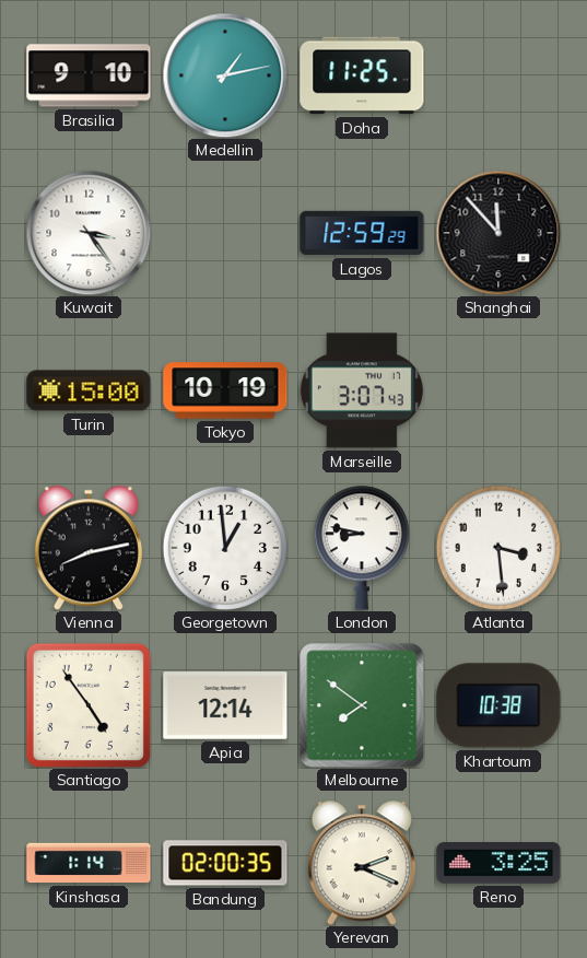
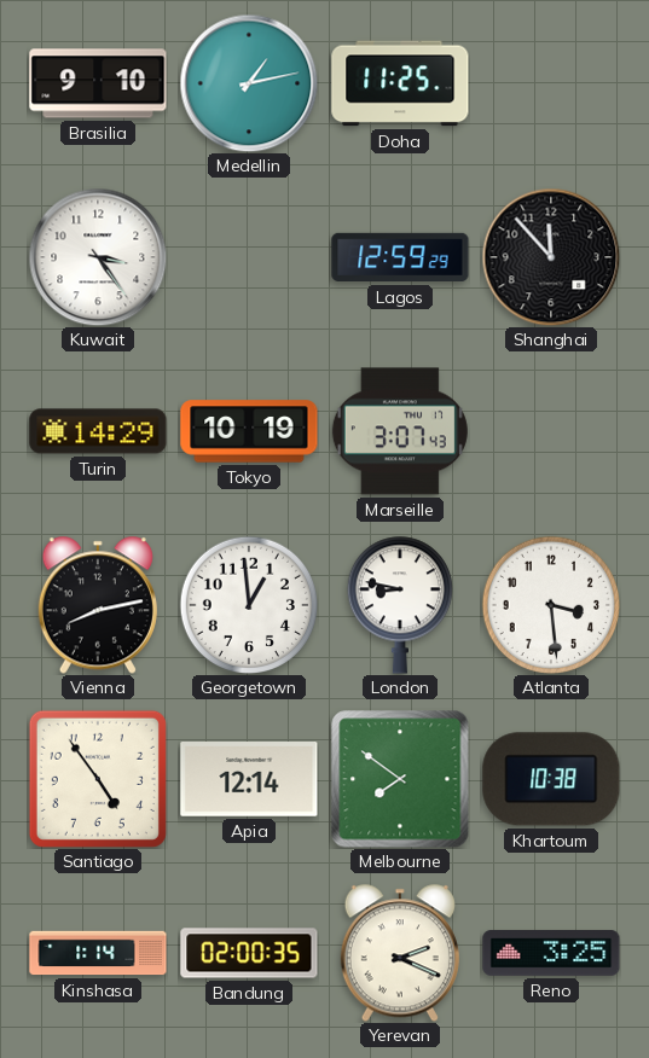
Turin: 15:00 -> 14:29 (98, 431)
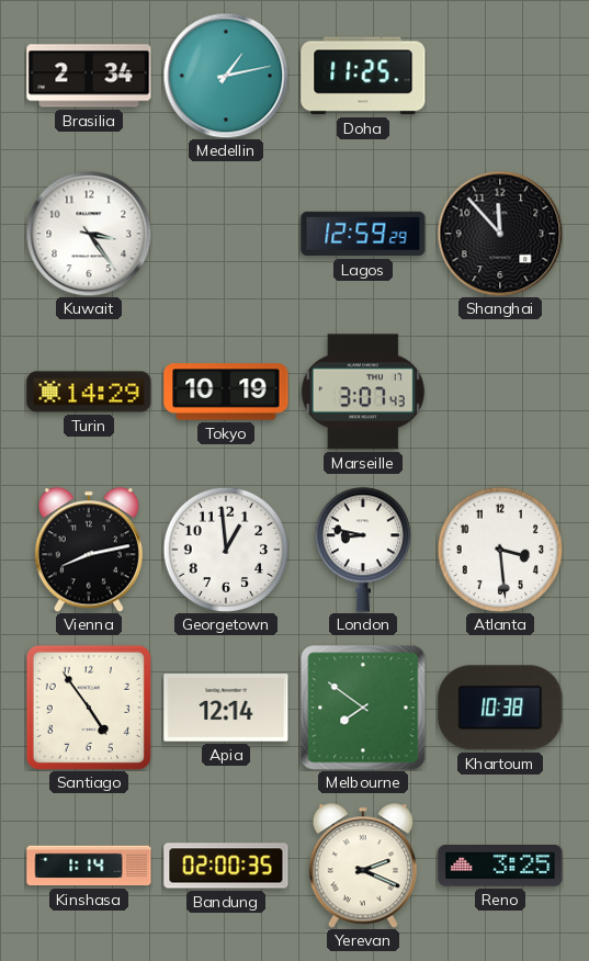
Brasilia: 9:10 -> 2:34 (89, 76)
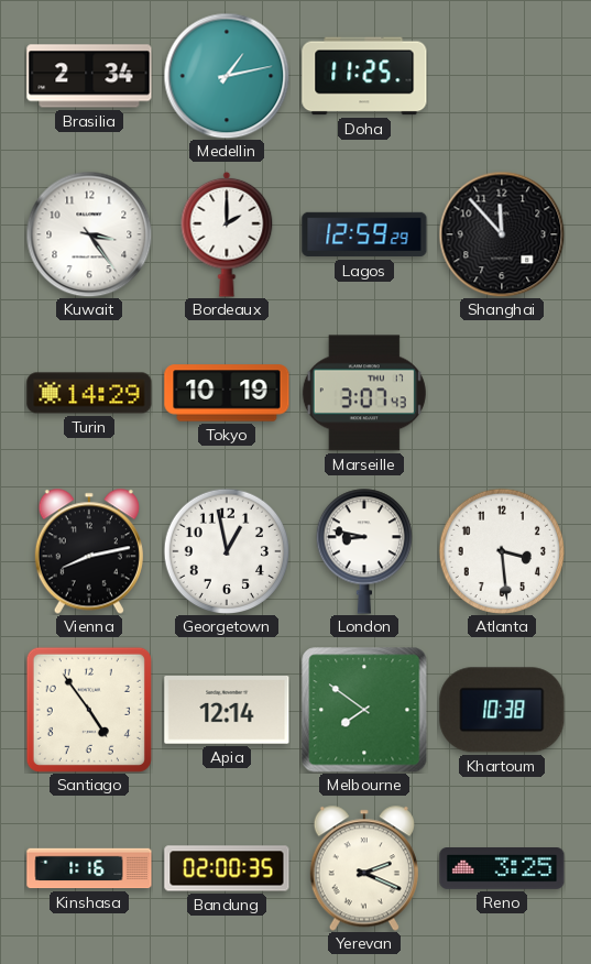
Bordeaux: none -> 2:00 (227, 234)
Georgetown: 12:59 -> 12:58 (226, 550)
Kinshasa: 1:14 -> 1:16 (89, 868)
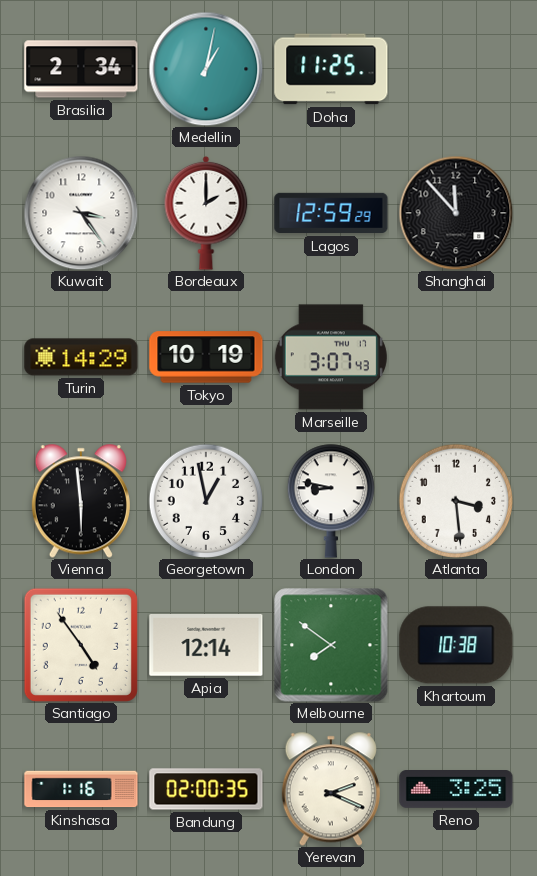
Medellin: 1:13 -> 1:02 (206, 69)
Vienna: 8:13 -> 5:59 (81, 501)
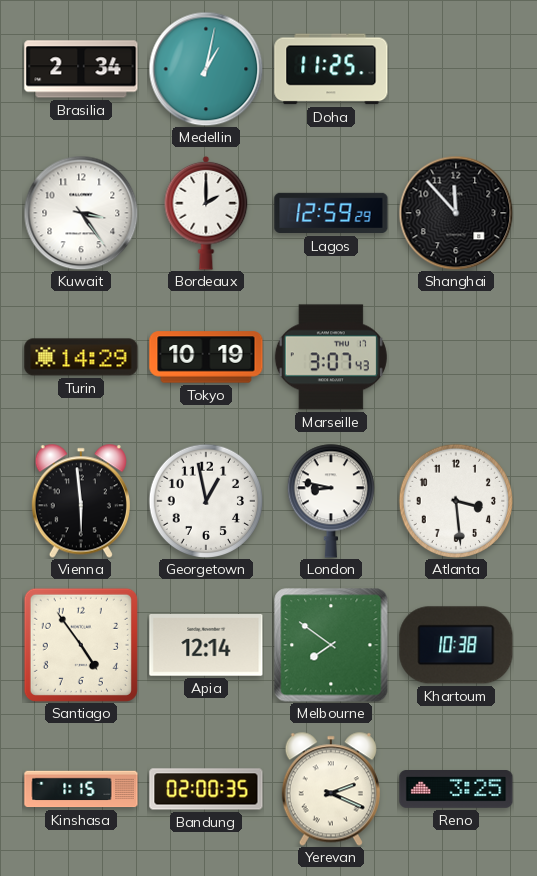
Kinshasa: 1:16 -> 1:15 (81, 789)
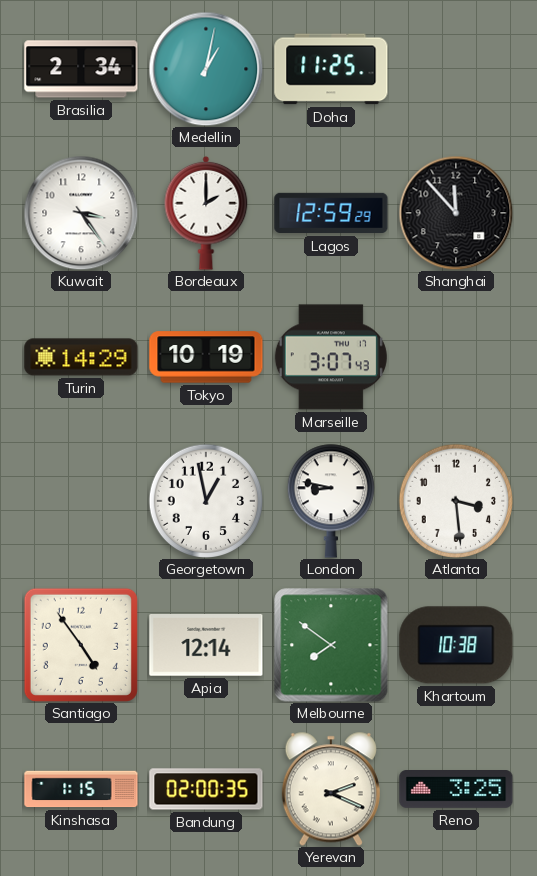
Vienna: 5:59 -> none (81, 501)
